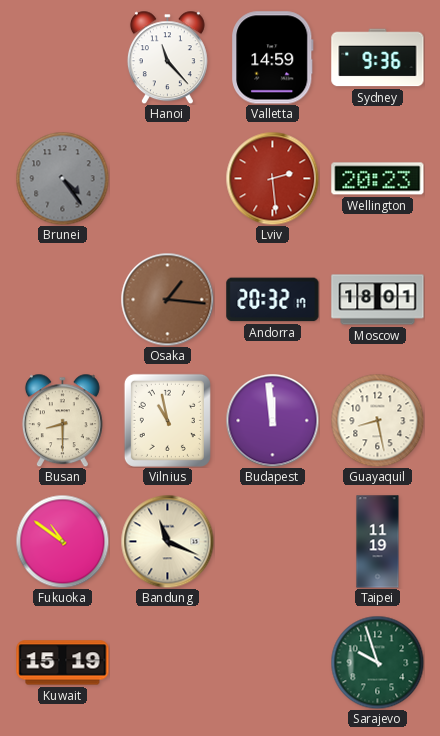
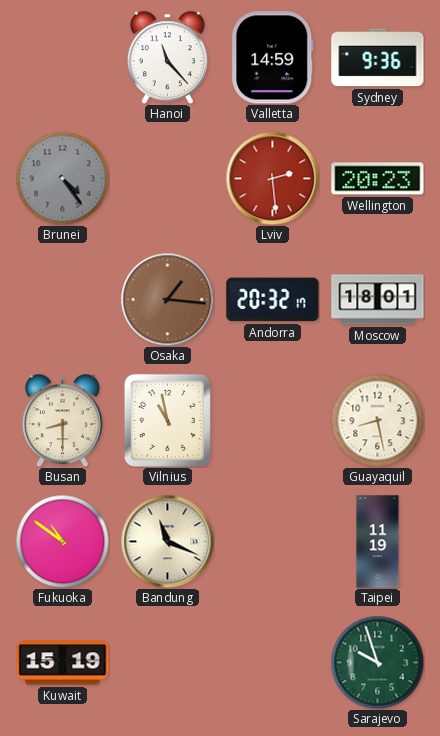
Budapest: 11:59 -> none (272, 420)
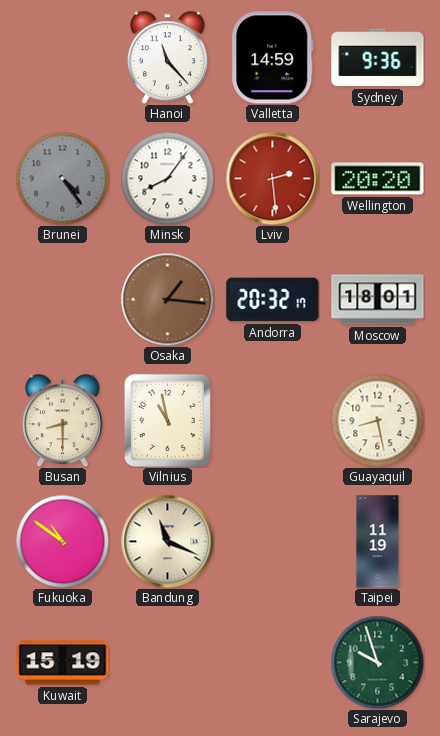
Minsk: none -> 8:06 (167, 178)
Wellington: 20:23 -> 20:20 (378, 179)
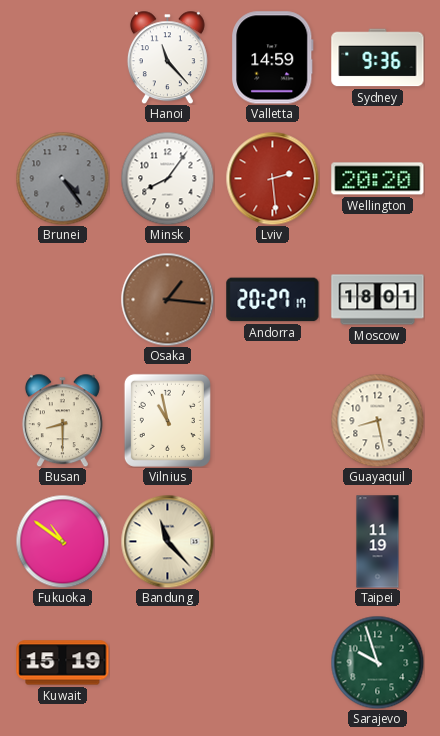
Andorra: 20:32 -> 20:27 (273, 300)
Bandung: 11:19 -> 11:23 (167, 541)
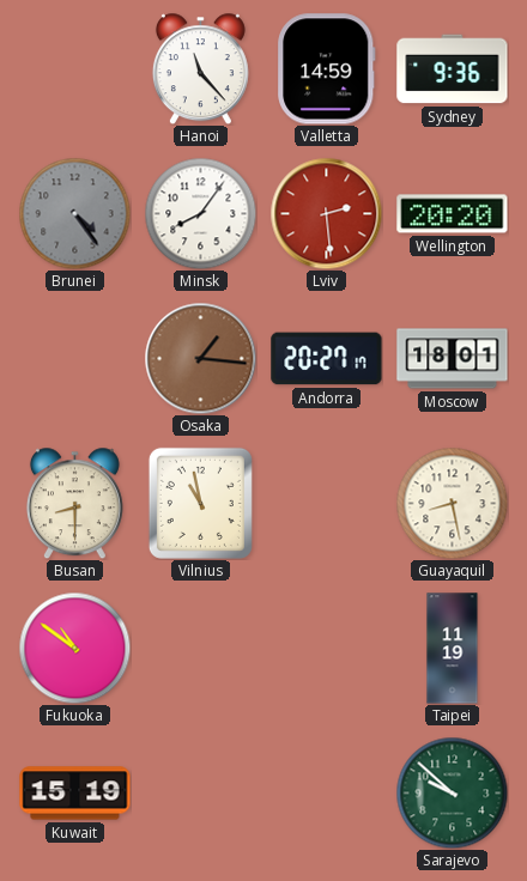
Bandung: 11:23 -> none (167, 541)
Sarajevo: 9:57 -> 9:52 (452, 792)
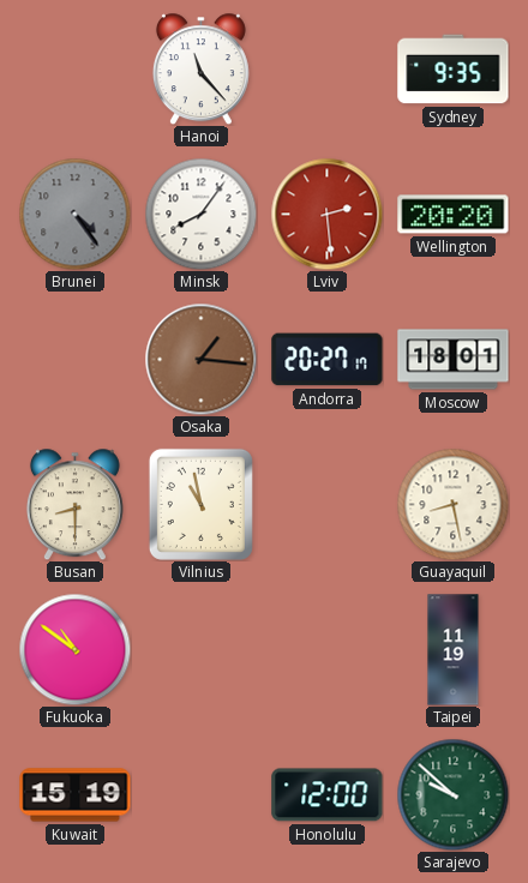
Valletta: 14:59 -> none (327, 69)
Sydney: 9:36 -> 9:35 (454, 70)
Honolulu: none -> 12:00 (328, 795)
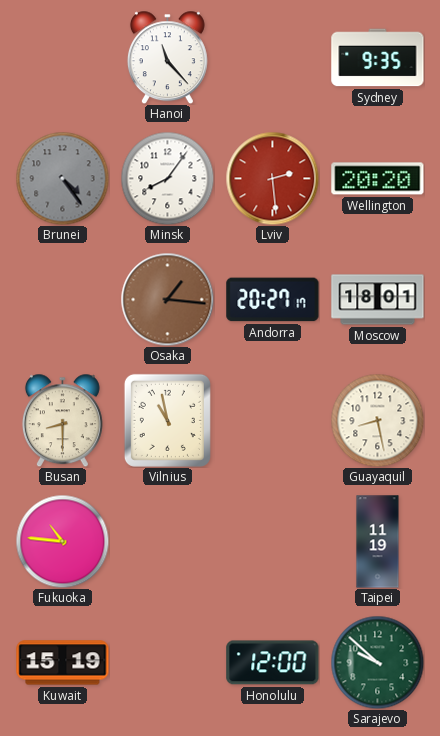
Fukuoka: 10:51 -> 10:46 (62, 541)
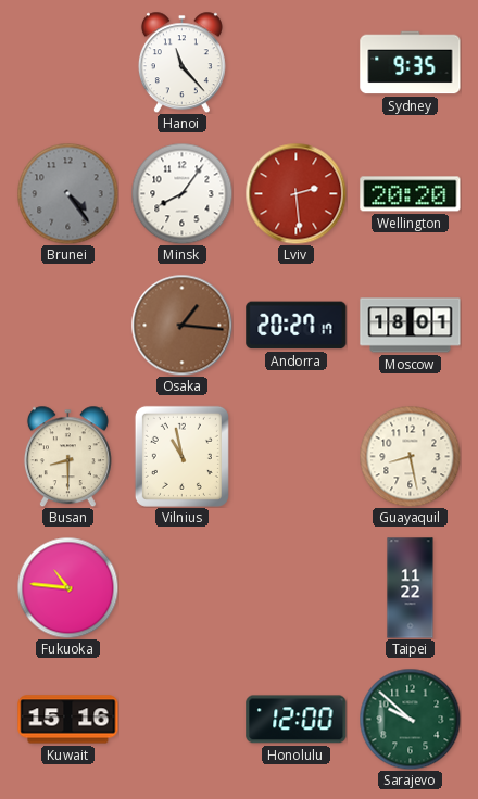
Taipei: 11:19 -> 11:22 (411, 588)
Kuwait: 15:19 -> 15:16 (68, 720)
